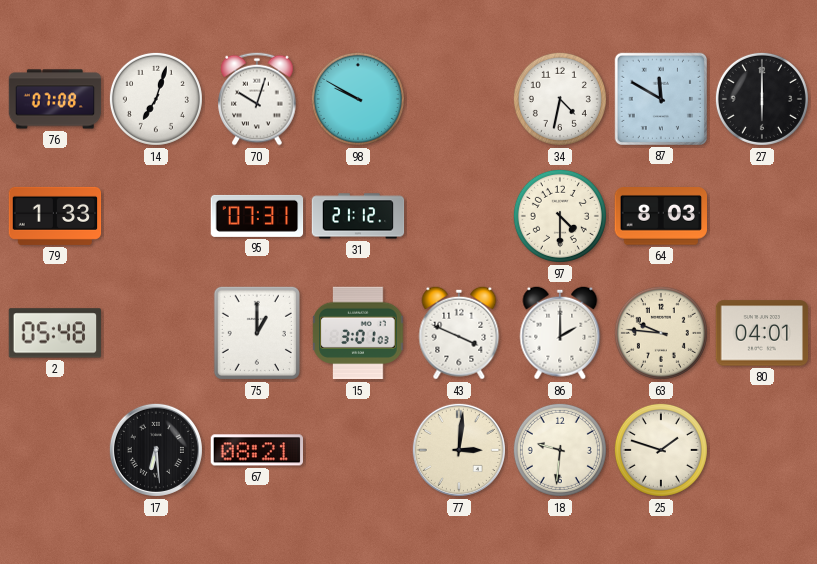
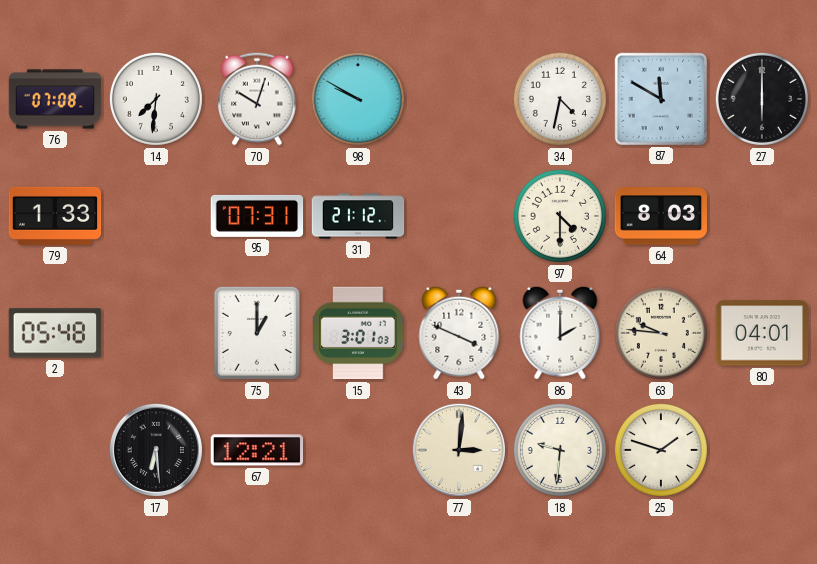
14: 7:03 -> 7:31 (156, 99)
67: 08:21 -> 12:21 (256, 450)
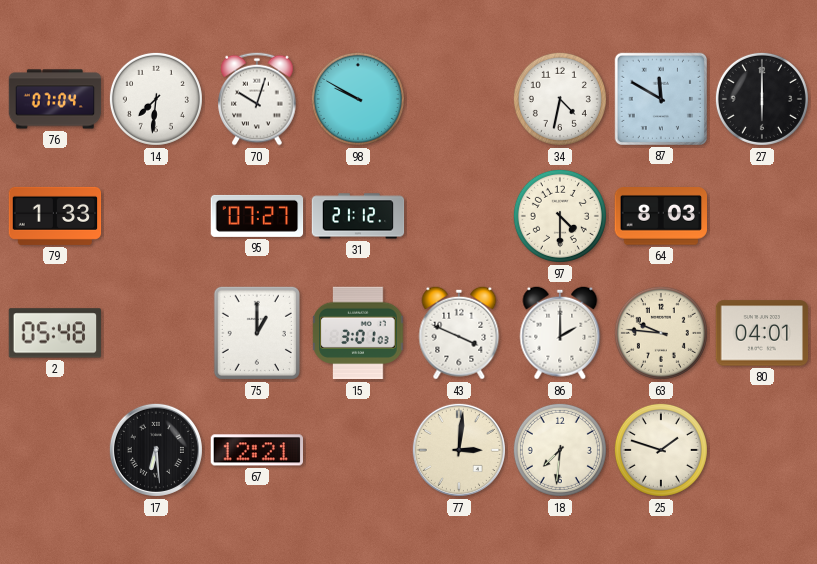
76: 07:08 -> 07:04 (55, 99)
95: 07:31 -> 07:27 (257, 216)
18: 9:31 -> 7:31 (560, 450)
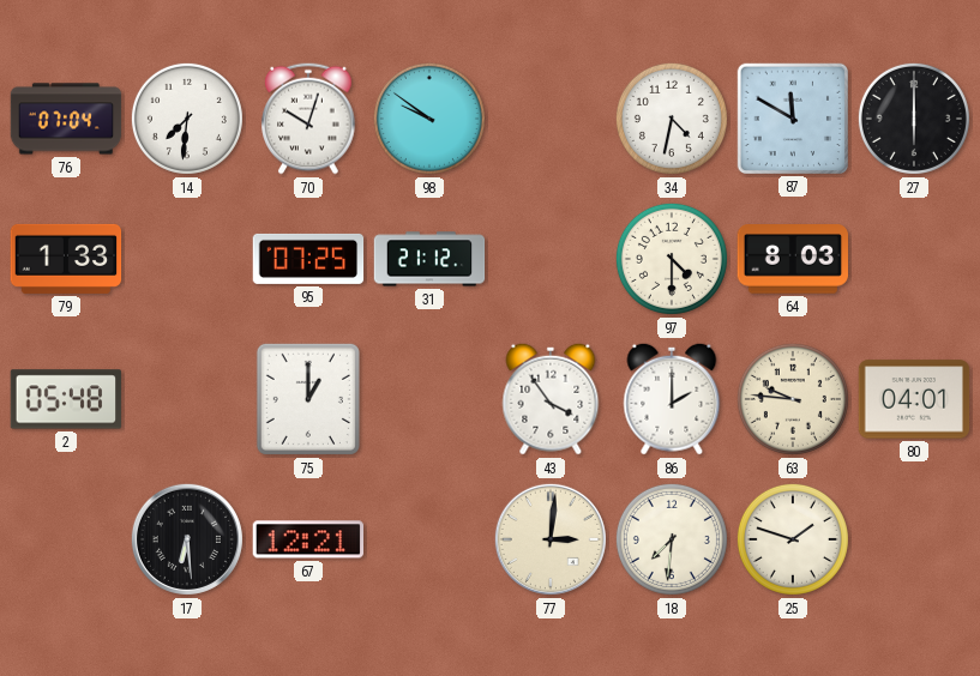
98: 9:50 -> 9:51 (429, 119)
95: 07:27 -> 07:25 (308, 259)
15: 3:01 -> none (358, 333)
43: 3:49 -> 3:54 (551, 399)
